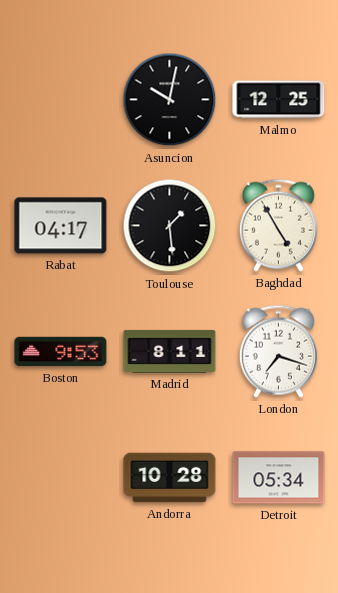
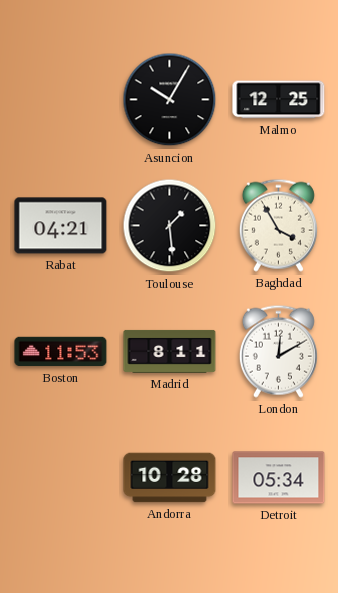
Asuncion: 10:02 -> 10:05 (170, 100)
Rabat: 04:17 -> 04:21 (61, 226)
Baghdad: 4:55 -> 3:55 (278, 225)
Boston: 9:53 -> 11:53 (61, 352)
London: 7:18 -> 12:10 (278, 351)
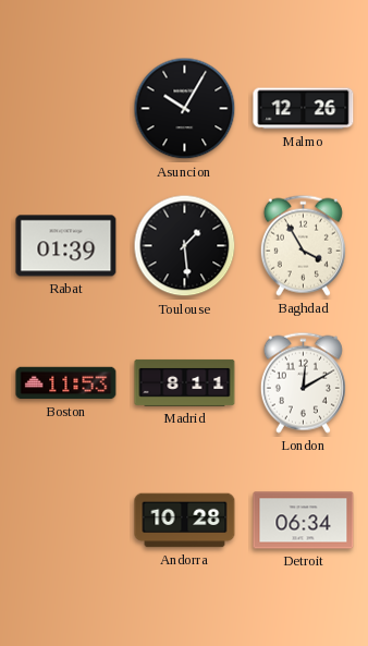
Malmo: 12:25 -> 12:26 (304, 109)
Rabat: 04:21 -> 01:39 (66, 246)
Detroit: 05:34 -> 06:34 (304, 521)
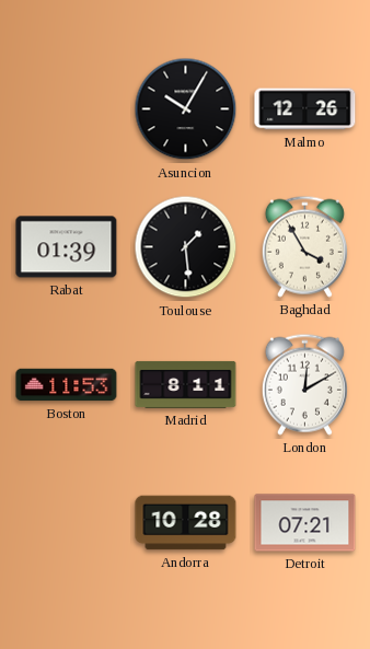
Detroit: 06:34 -> 07:21 (305, 523)
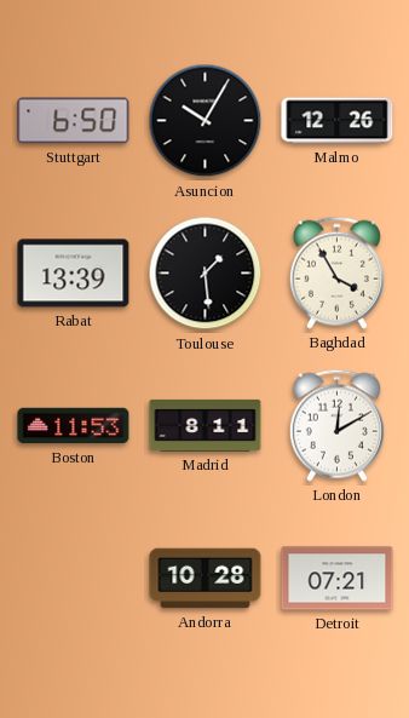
Stuttgart: none -> 6:50 (74, 121)
Rabat: 01:39 -> 13:39 (74, 274)
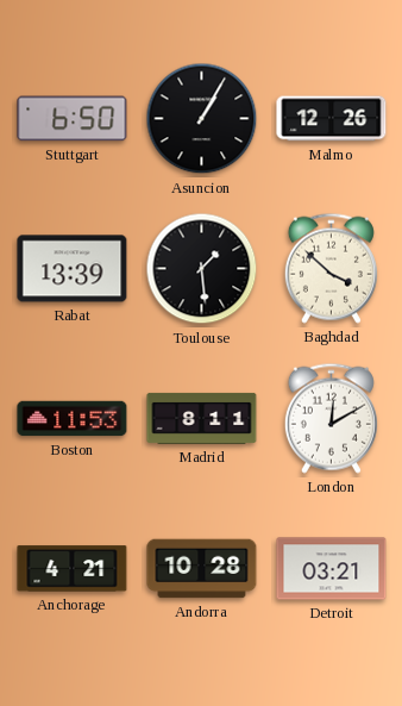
Asuncion: 10:05 -> 1:05 (202, 119)
Baghdad: 3:55 -> 3:52 (331, 268)
Anchorage: none -> 4:21 (73, 569)
Detroit: 07:21 -> 03:21 (332, 569)
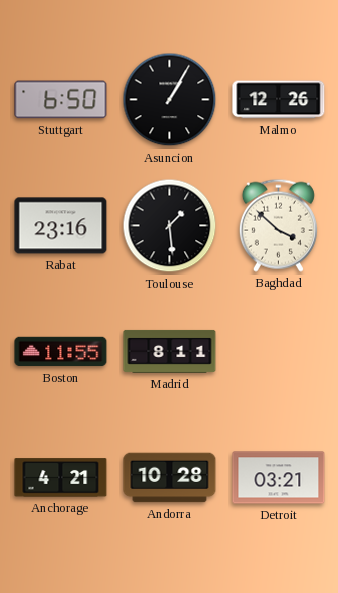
Rabat: 13:39 -> 23:16 (61, 226)
Boston: 11:53 -> 11:55 (61, 352)
London: 12:10 -> none (331, 418)
